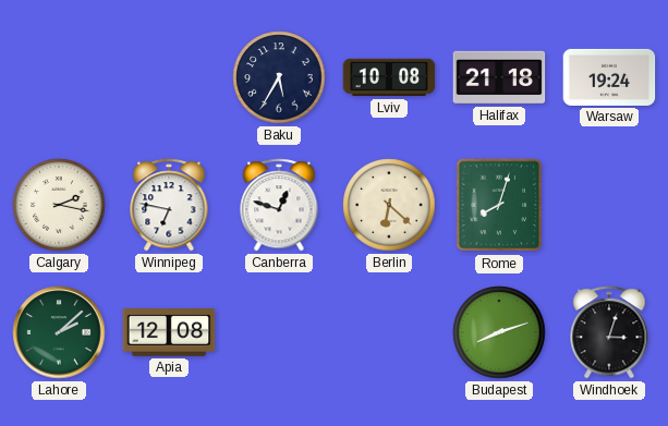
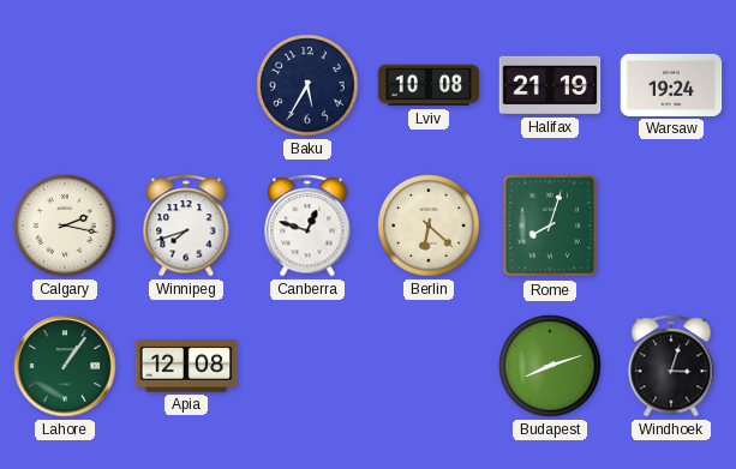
Halifax: 21:18 -> 21:19 (550, 85)
Winnipeg: 6:47 -> 7:42 (186, 226)
Lahore: 2:08 -> 1:06 (65, 366)
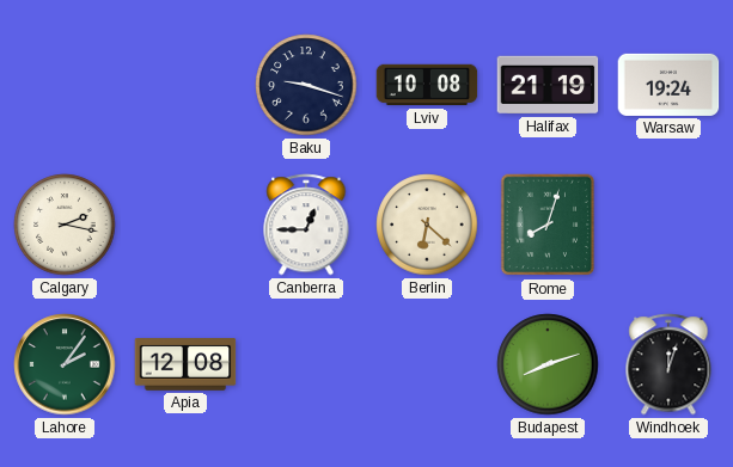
Baku: 5:35 -> 9:18 (306, 85)
Winnipeg: 7:42 -> none (186, 226)
Canberra: 12:48 -> 12:45 (306, 225)
Lahore: 1:06 -> 2:06 (65, 364)
Windhoek: 3:03 -> 12:03 (668, 364)
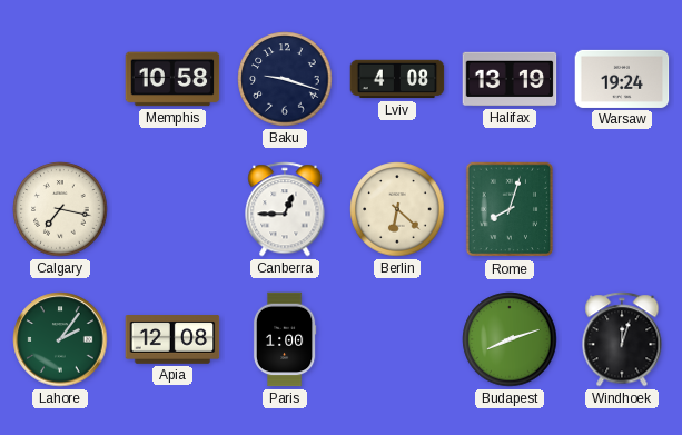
Memphis: none -> 10:58 (172, 79)
Lviv: 10:08 -> 4:08 (397, 79)
Halifax: 21:19 -> 13:19 (510, 79)
Calgary: 2:17 -> 7:17 (60, 209)
Paris: none -> 1:00 (285, 339)
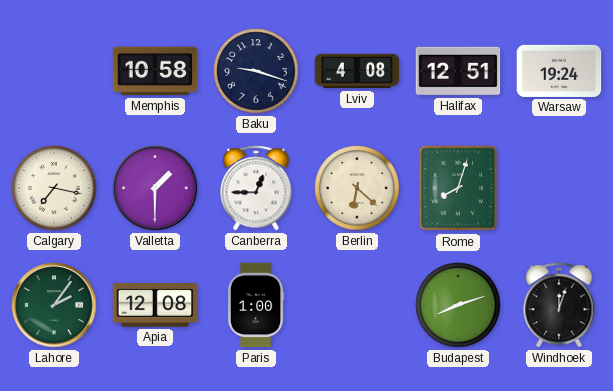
Halifax: 13:19 -> 12:51 (458, 71)
Valletta: none -> 1:30 (155, 188)
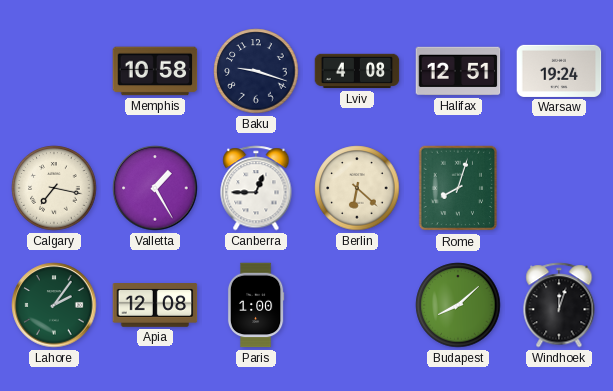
Valletta: 1:30 -> 1:25 (155, 188)
Budapest: 8:12 -> 8:08 (458, 305)
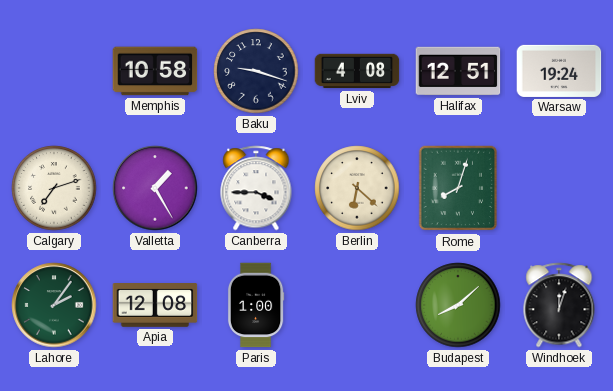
Calgary: 7:17 -> 7:12 (54, 188)
Canberra: 12:45 -> 3:45 (256, 188)
